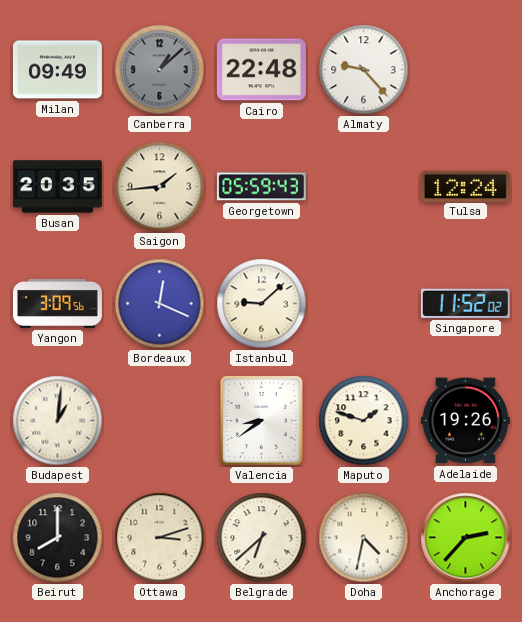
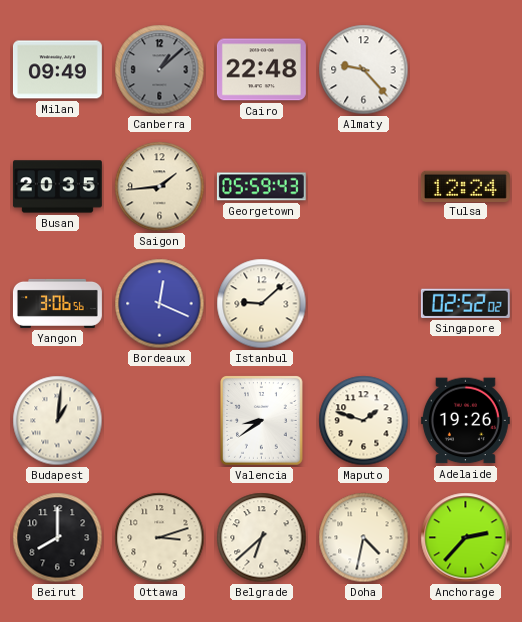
Yangon: 3:09 -> 3:06 (57, 303)
Singapore: 11:52 -> 02:52 (465, 303)
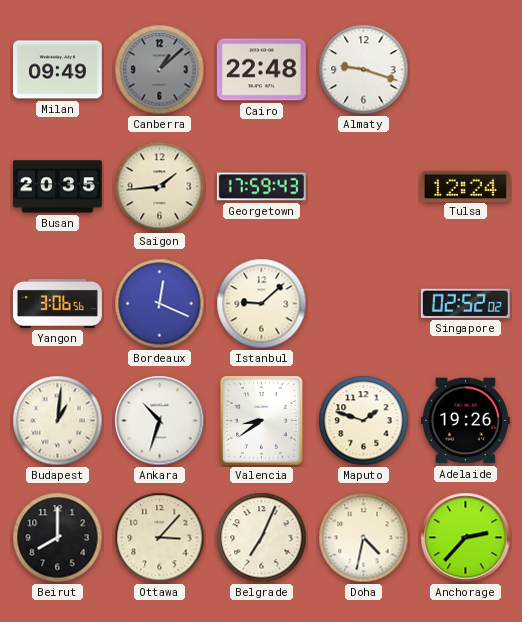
Almaty: 9:23 -> 9:18 (364, 70)
Georgetown: 05:59 -> 17:59 (261, 187)
Ankara: none -> 10:33 (160, 421)
Ottawa: 3:12 -> 3:07 (160, 538)
Belgrade: 6:38 -> 7:04 (262, 538)
